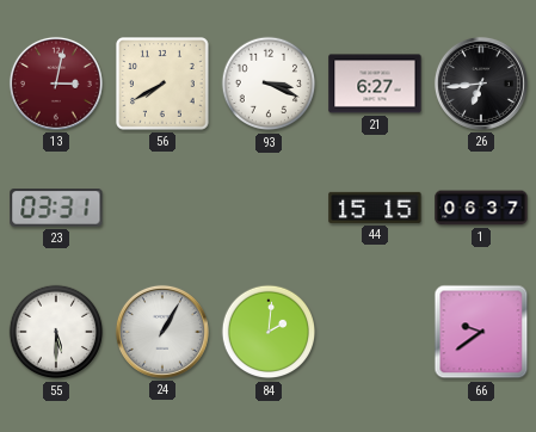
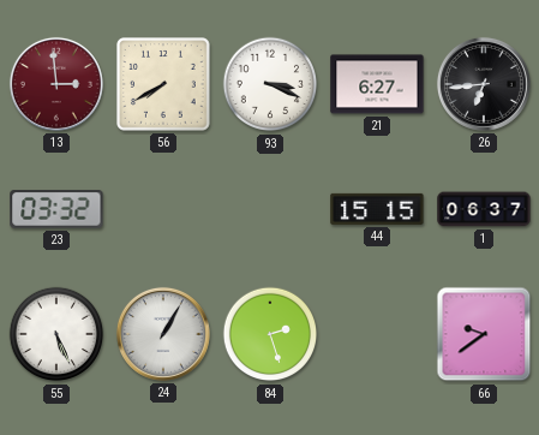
13: 3:02 -> 2:59 (56, 84)
23: 03:31 -> 03:32 (56, 210)
55: 5:30 -> 5:26 (56, 334)
84: 2:01 -> 2:27 (270, 334)
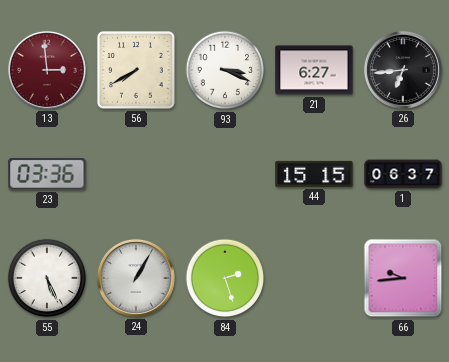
23: 03:32 -> 03:36 (47, 175)
66: 9:39 -> 9:44 (403, 278)
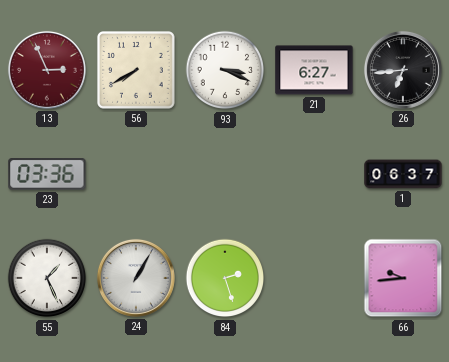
13: 2:59 -> 2:56 (47, 70)
44: 15:15 -> none (314, 174)
55: 5:26 -> 1:26 (47, 278)
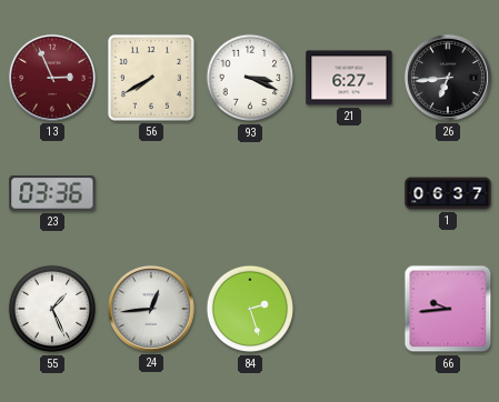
24: 1:05 -> 12:44 (151, 309)
